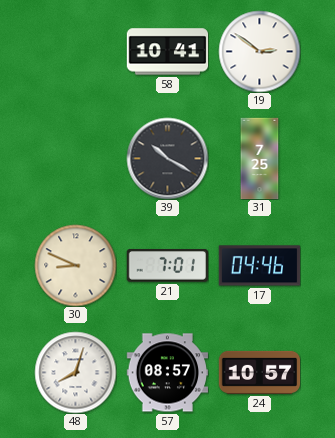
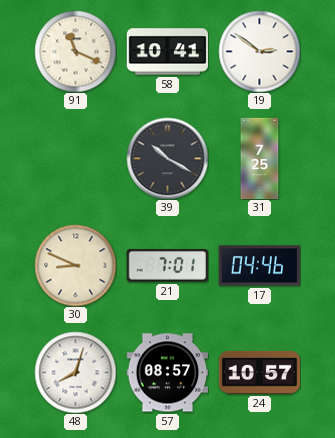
91: none -> 11:19 (75, 51)
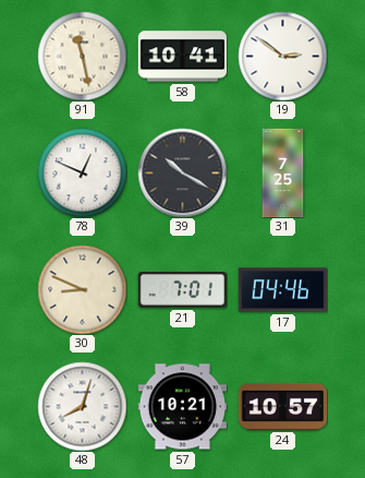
91: 11:19 -> 11:28 (82, 56)
78: none -> 12:49 (82, 172)
57: 08:57 -> 10:21 (182, 407)
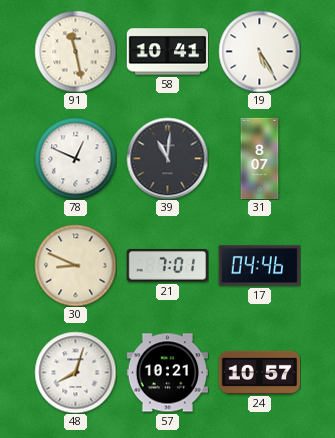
19: 2:51 -> 5:25 (259, 51)
39: 10:20 -> 11:01 (167, 158)
31: 7:25 -> 8:07 (260, 158)
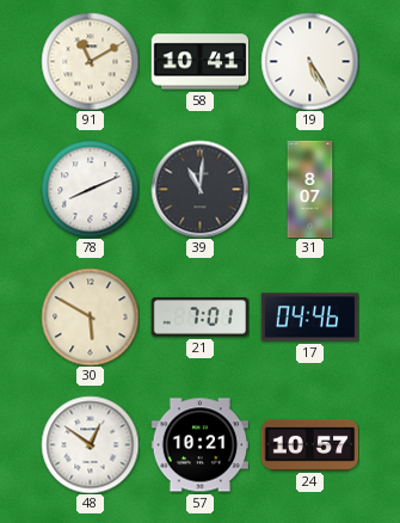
91: 11:28 -> 11:10 (90, 61)
78: 12:49 -> 8:11 (90, 189)
30: 8:49 -> 5:50 (90, 316)
48: 8:03 -> 12:51 (90, 444)
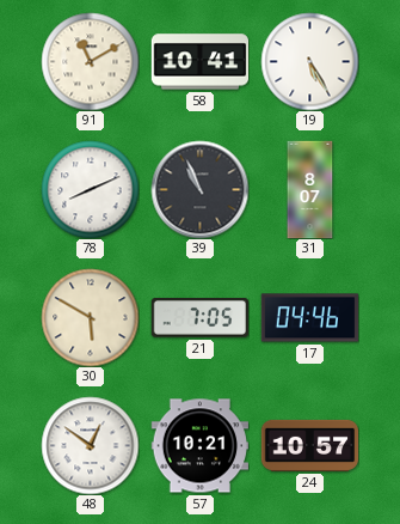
39: 11:01 -> 10:56 (199, 189)
21: 7:01 -> 7:05 (199, 318)
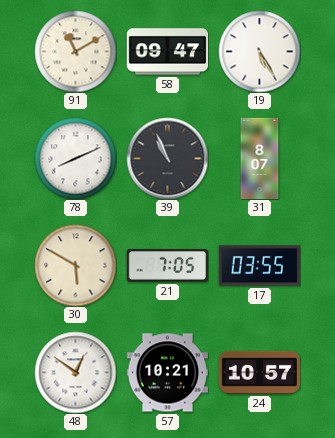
58: 10:41 -> 09:47 (167, 52)
17: 04:46 -> 03:55 (259, 266)
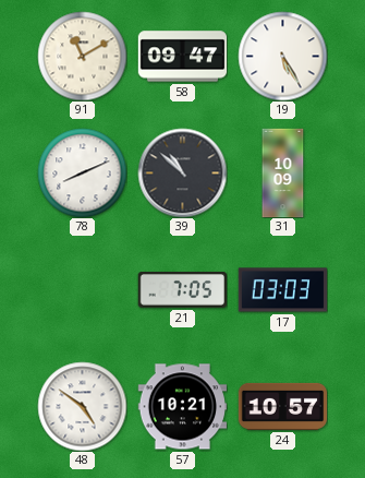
39: 10:56 -> 10:52 (182, 172)
31: 8:07 -> 10:09 (283, 172)
30: 5:50 -> none (75, 265)
17: 03:55 -> 03:03 (282, 290)
48: 12:51 -> 4:51 (82, 406)
